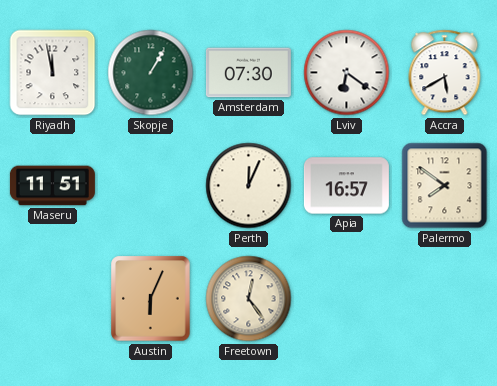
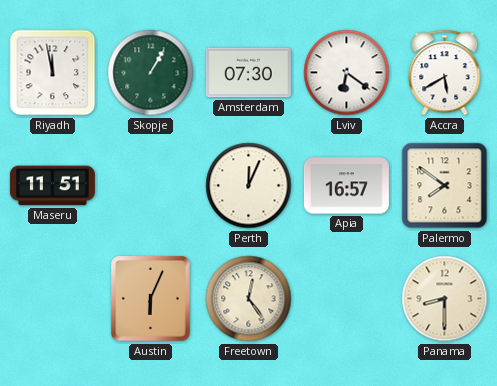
Panama: none -> 8:30 (445, 299)
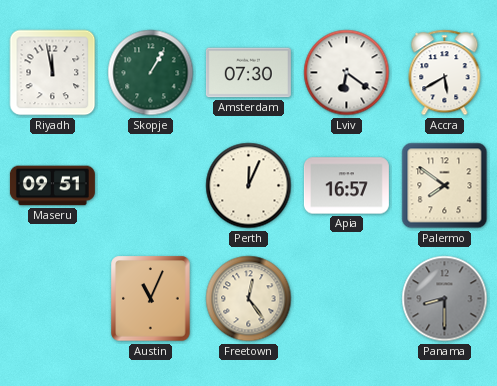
Maseru: 11:51 -> 09:51 (52, 186)
Austin: 6:04 -> 11:04 (151, 299)
Panama dial: cream -> grey (445, 299)
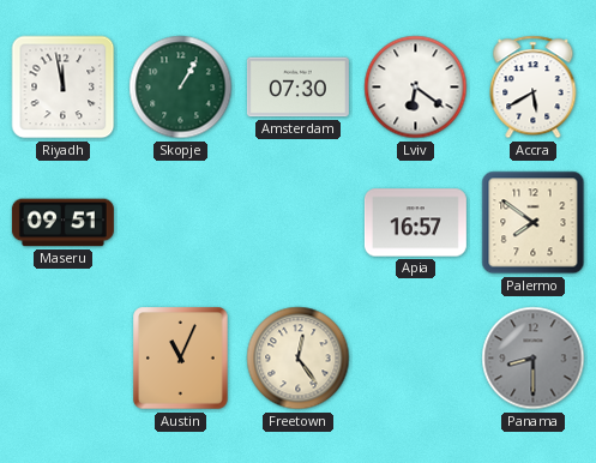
Perth: 12:04 -> none (249, 186)
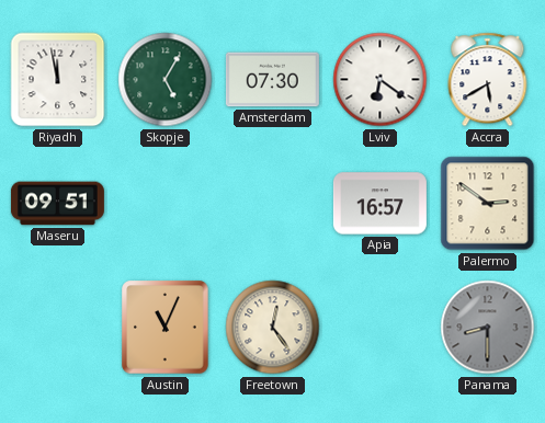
Skopje: 1:05 -> 5:05 (166, 80)
Palermo: 7:51 -> 2:51 (488, 204)
